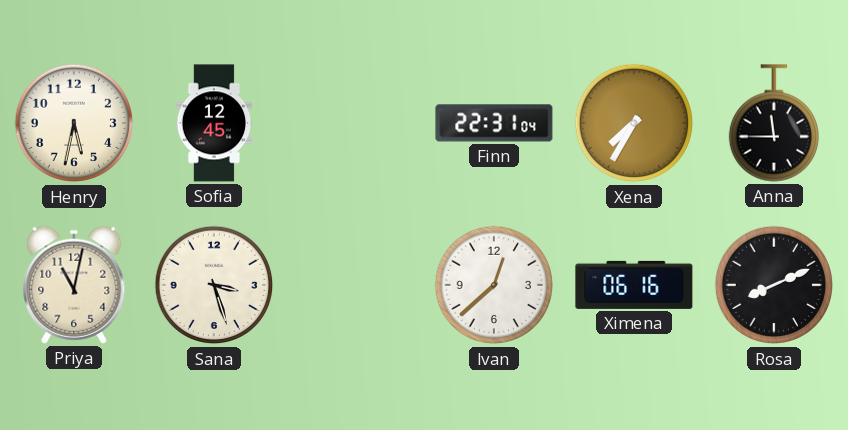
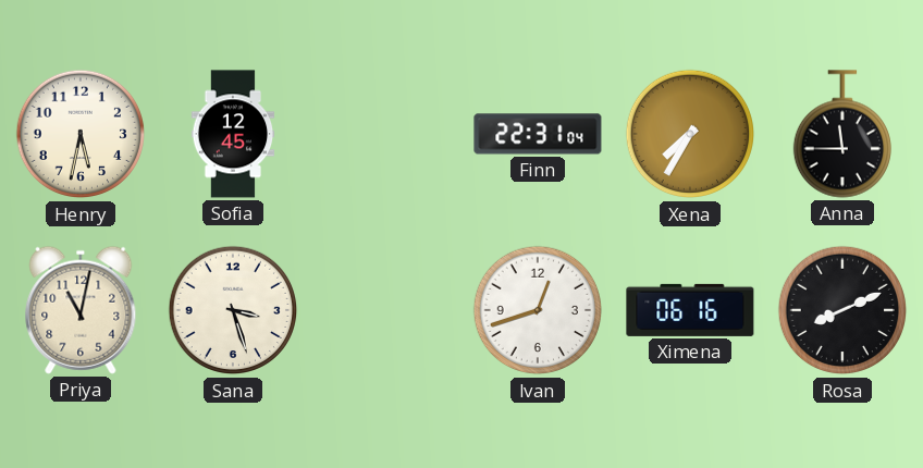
Ivan: 12:38 -> 12:42 (538, 310)
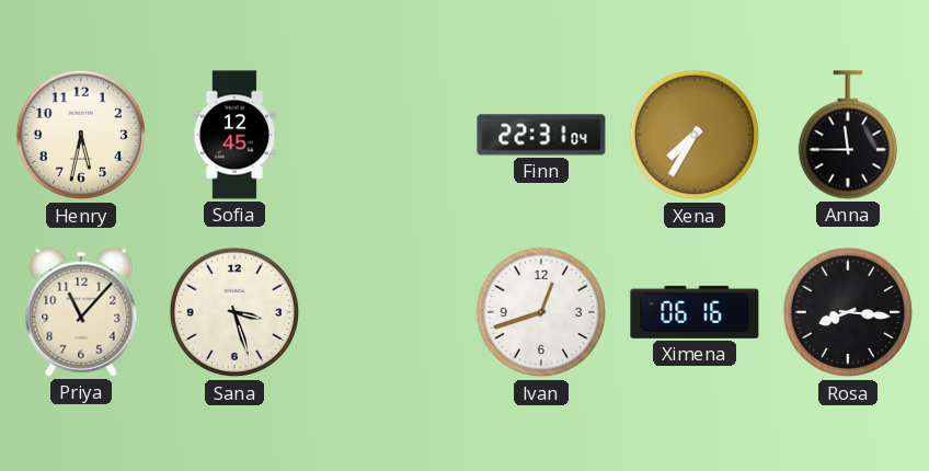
Priya: 11:02 -> 11:07 (81, 312)
Rosa: 8:11 -> 8:16 (848, 312)
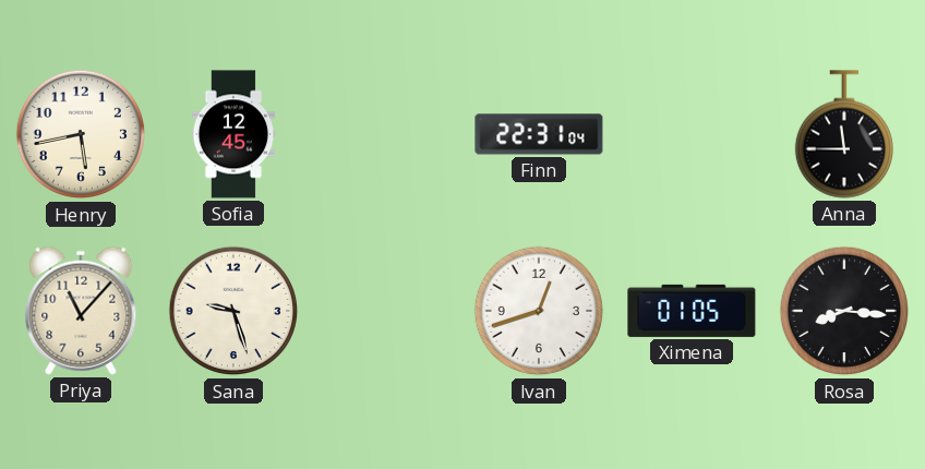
Henry: 5:32 -> 5:43 (81, 134)
Xena: 7:35 -> none (695, 135)
Sana: 3:27 -> 9:27 (233, 311)
Ximena: 06:16 -> 01:05 (692, 311)
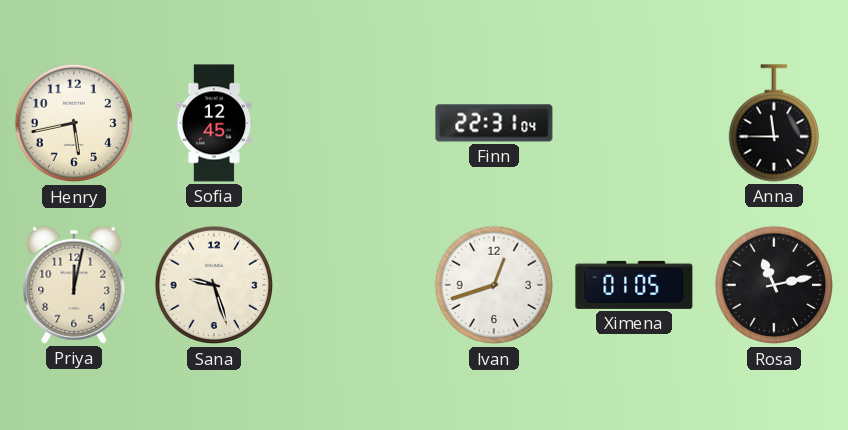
Priya: 11:07 -> 12:02 (74, 285)
Rosa: 8:16 -> 11:13 (774, 285)
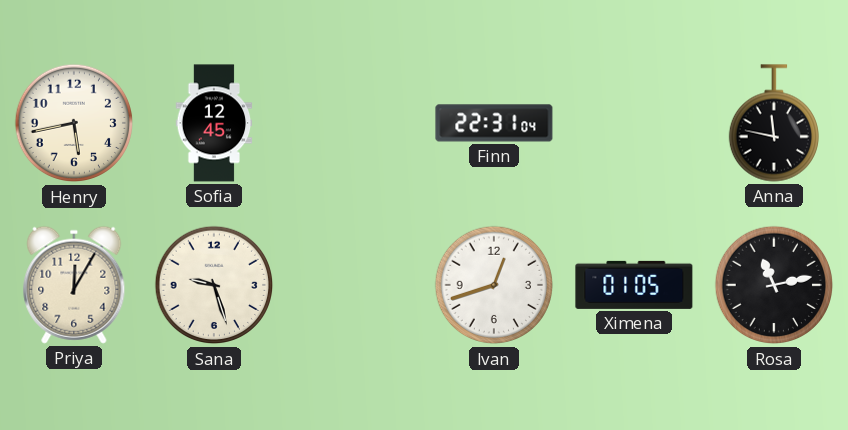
Anna: 11:45 -> 11:47 (773, 123)
Priya: 12:02 -> 12:05 (74, 285)
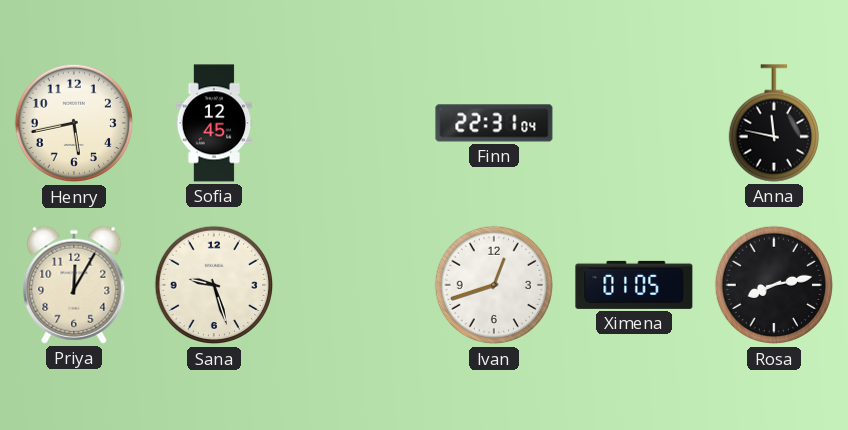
Rosa: 11:13 -> 8:13 (774, 285)
